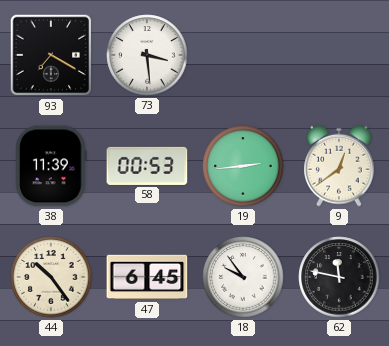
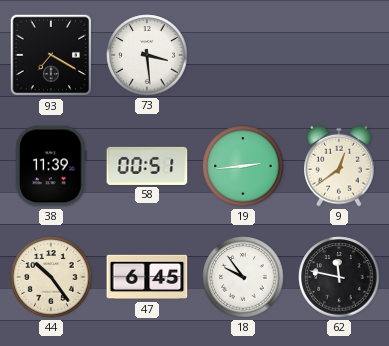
58: 00:53 -> 00:51 (147, 166)
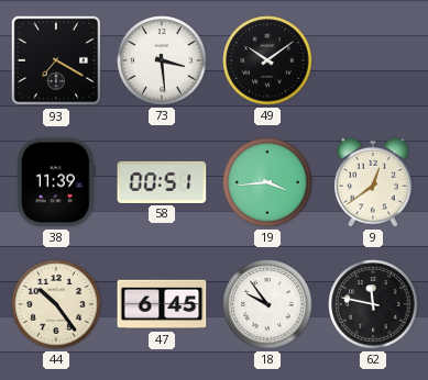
49: none -> 10:09 (267, 60)
19: 2:44 -> 3:44 (267, 182)
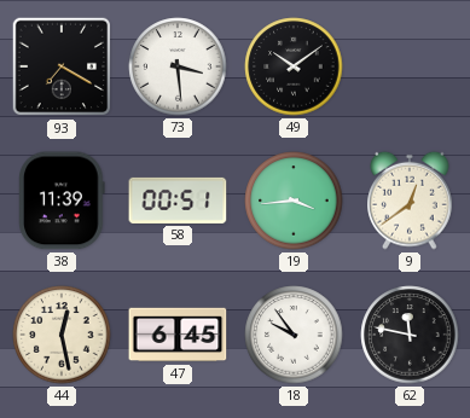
44: 10:24 -> 12:28 (62, 335)
